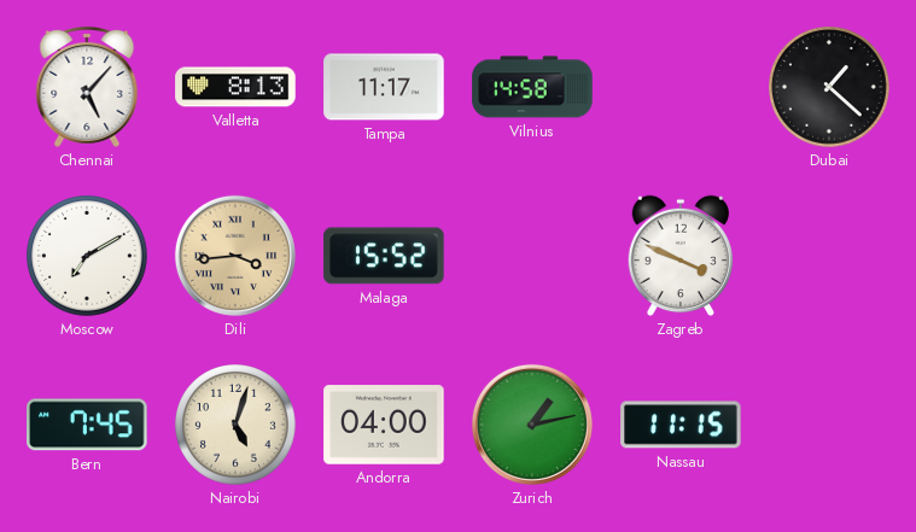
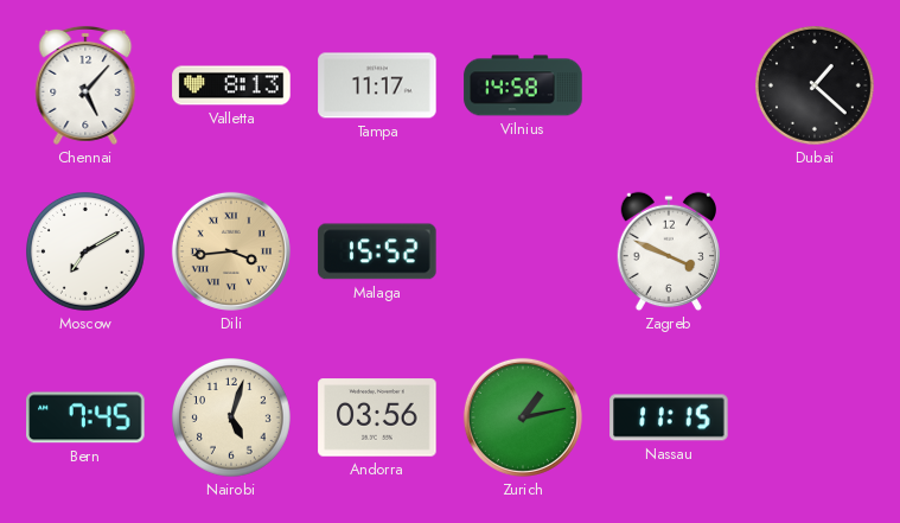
Andorra: 04:00 -> 03:56 (377, 417)
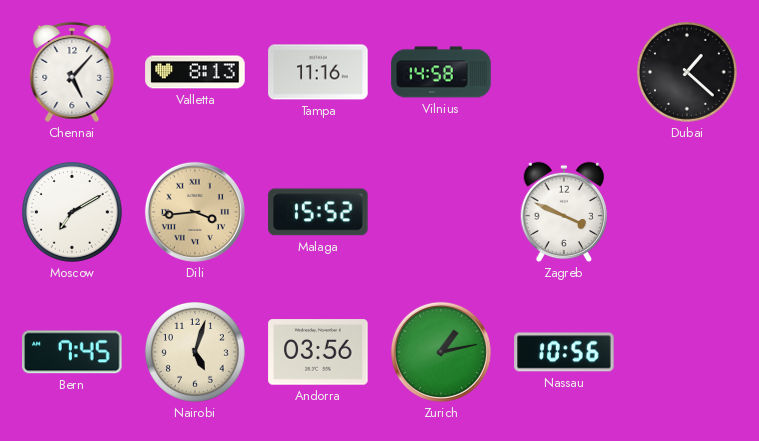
Tampa: 11:17 -> 11:16 (318, 72)
Nassau: 11:15 -> 10:56 (564, 352)
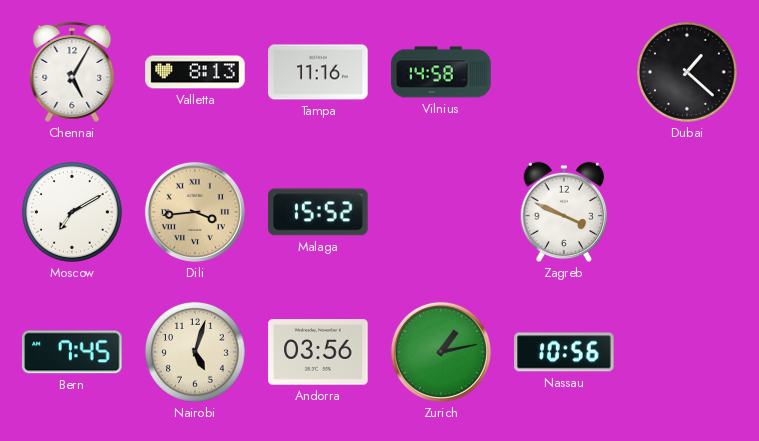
Chennai: 5:07 -> 5:05 (72, 72)
